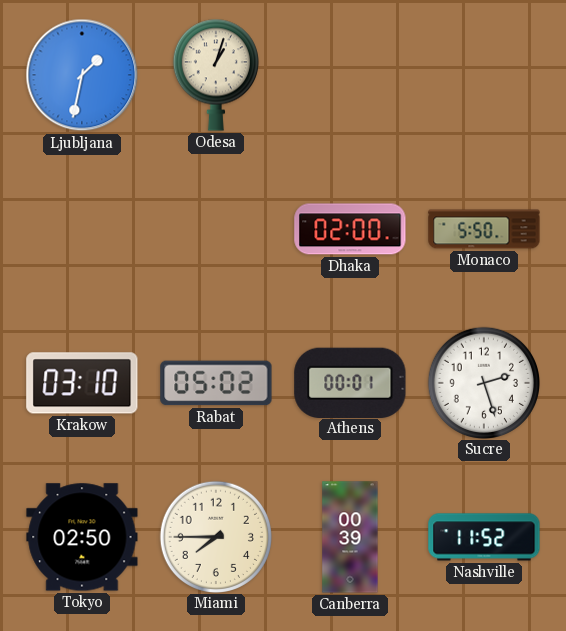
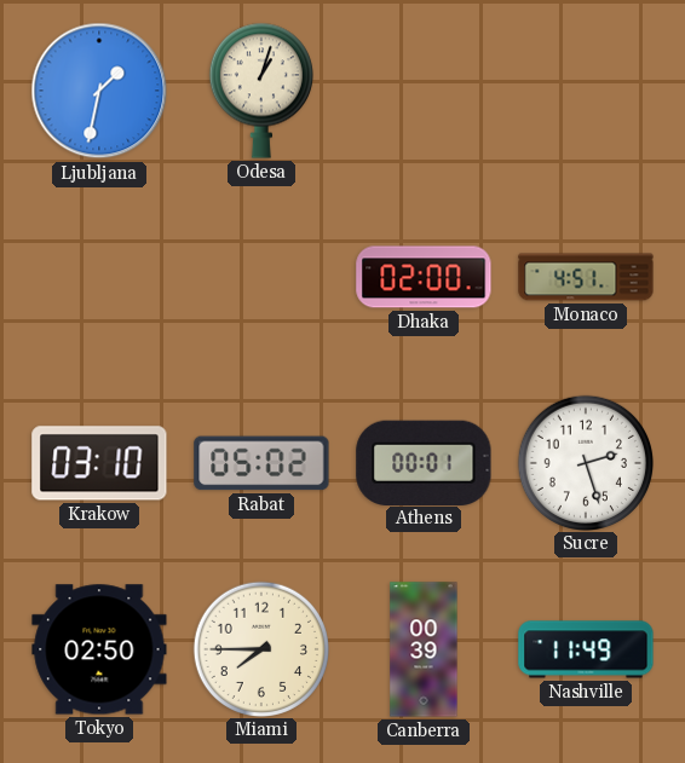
Monaco: 5:50 -> 4:51 (586, 277)
Nashville: 11:52 -> 11:49 (586, 649)
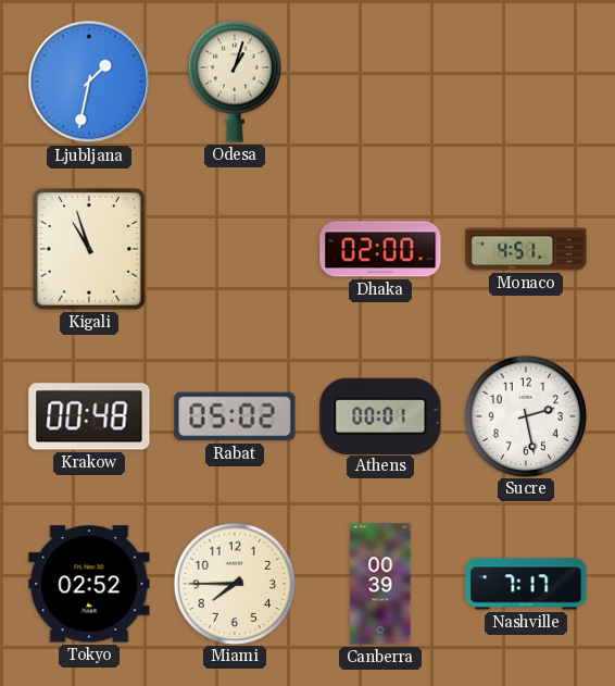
Kigali: none -> 10:57 (90, 250)
Krakow: 03:10 -> 00:48 (89, 416)
Sucre: 2:27 -> 2:28 (525, 415)
Tokyo: 02:50 -> 02:52 (89, 584)
Nashville: 11:49 -> 7:17 (526, 584)
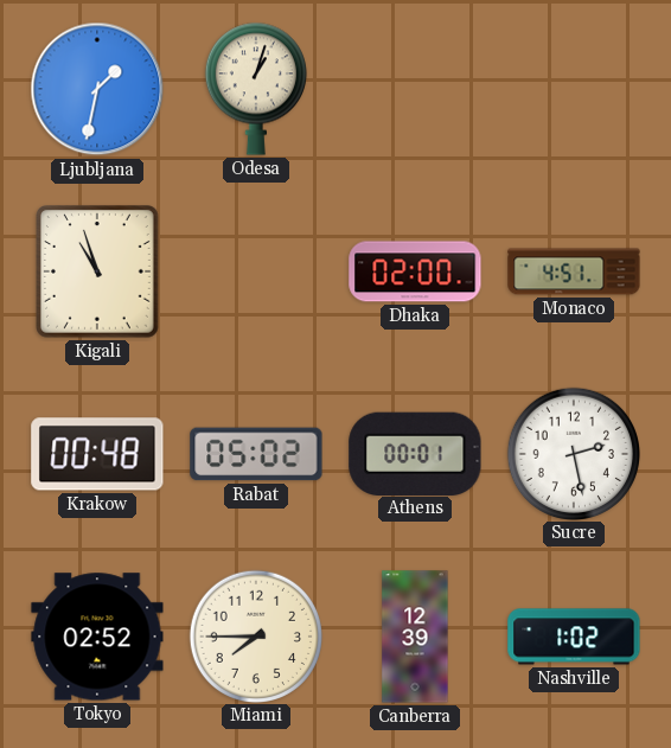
Canberra: 00:39 -> 12:39 (415, 637)
Nashville: 7:17 -> 1:02 (574, 637)
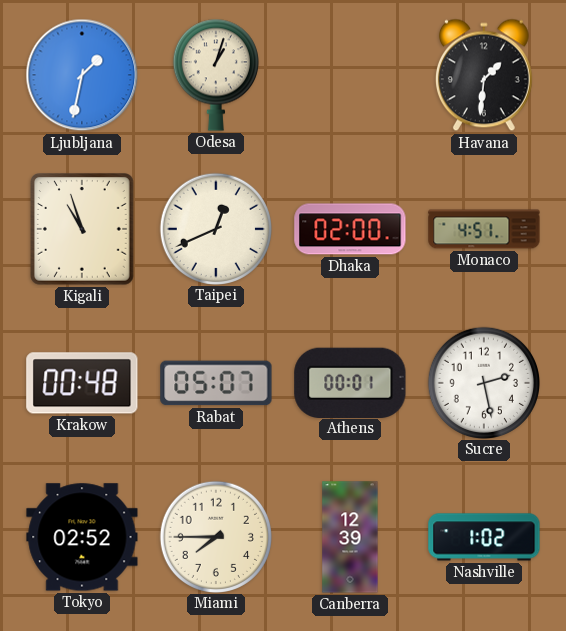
Havana: none -> 1:31 (484, 75)
Taipei: none -> 12:41 (215, 228)
Rabat: 05:02 -> 05:07 (216, 383)
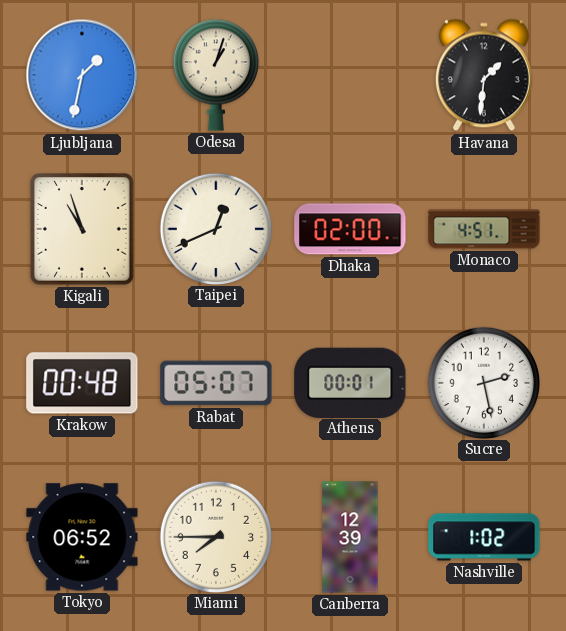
Tokyo: 02:52 -> 06:52 (82, 537)
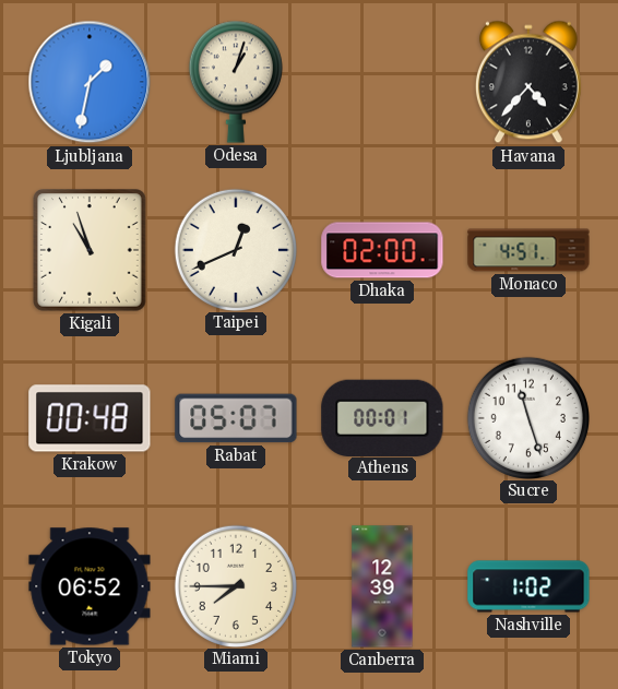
Havana: 1:31 -> 4:37 (528, 82)
Sucre: 2:28 -> 11:27 (527, 417)
